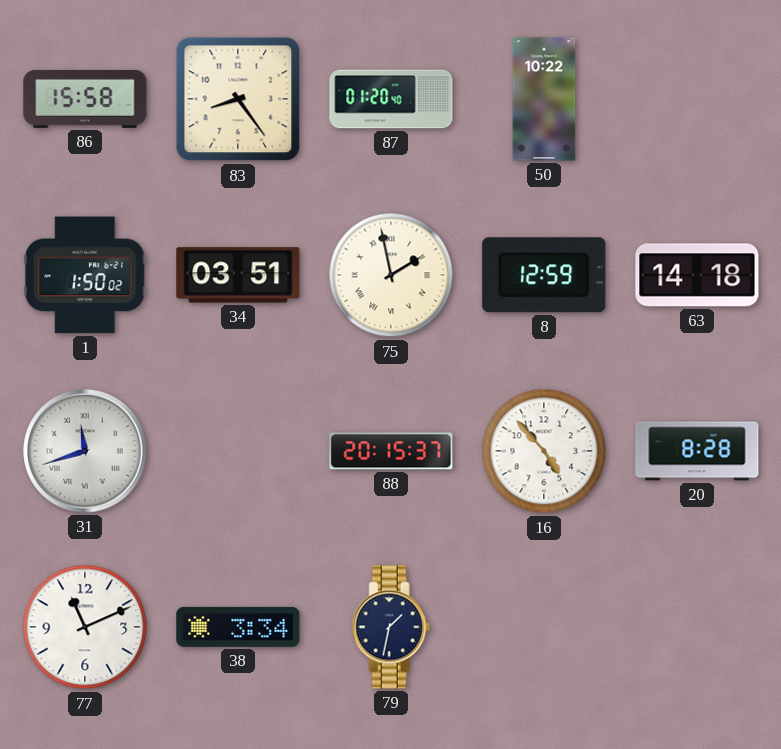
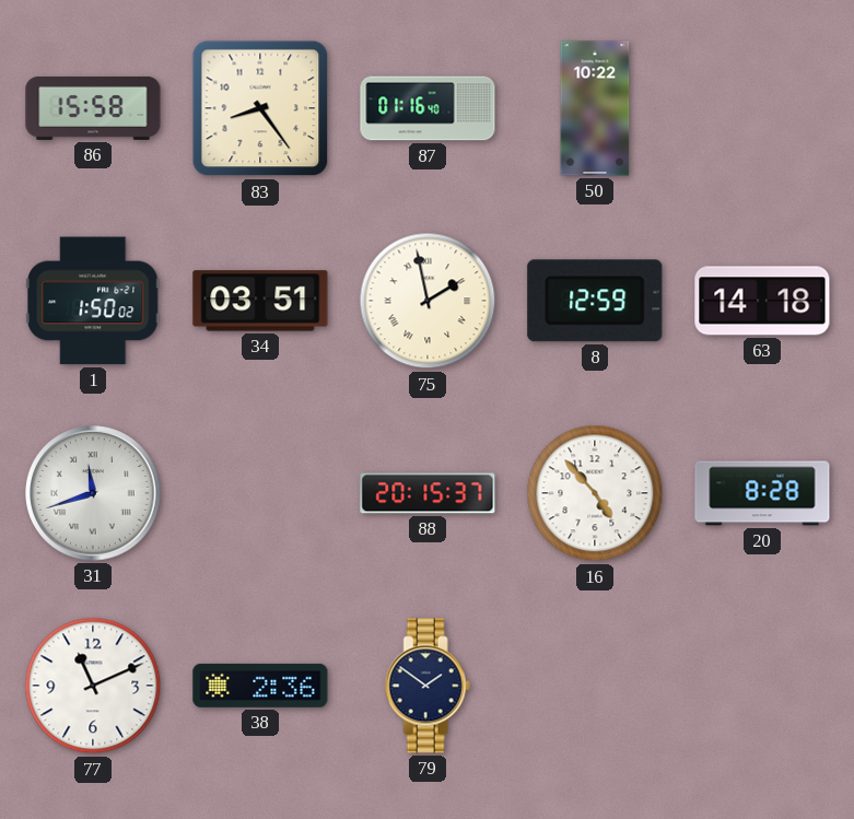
87: 01:20 -> 01:16 (428, 108)
38: 3:34 -> 2:36 (260, 686)
79: 1:32 -> 1:51 (428, 686)
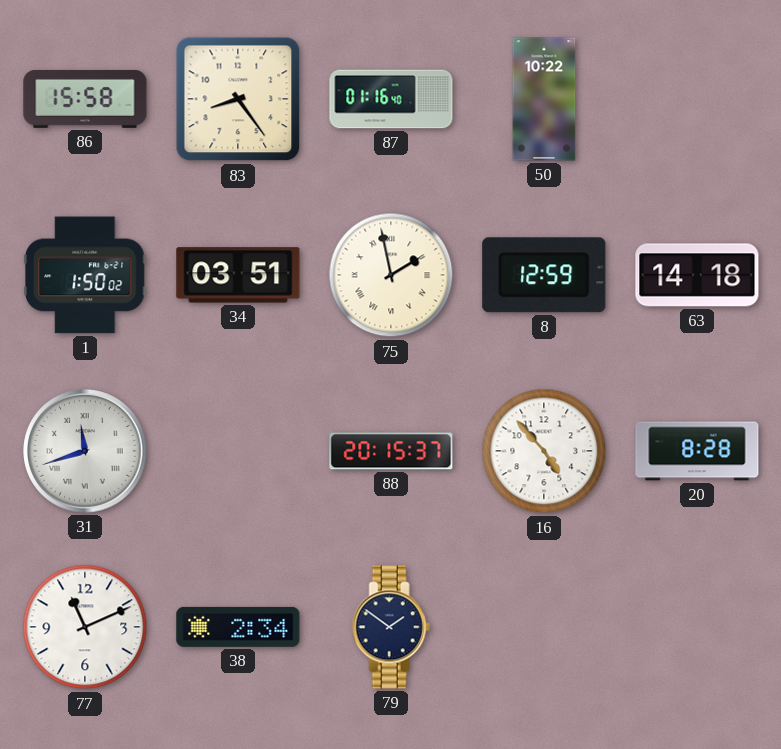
38: 2:36 -> 2:34 (238, 627)
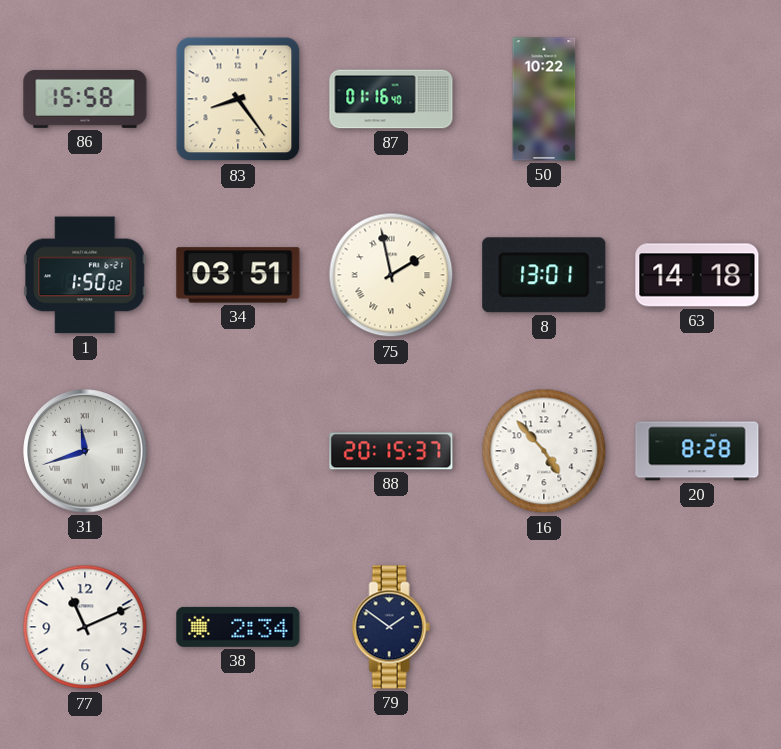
8: 12:59 -> 13:01 (544, 275)
